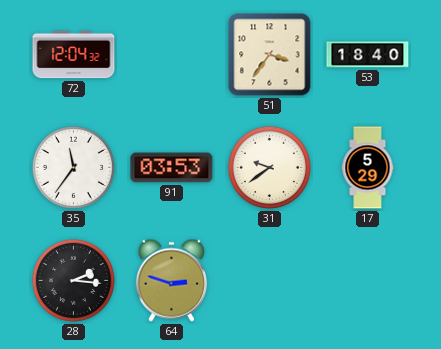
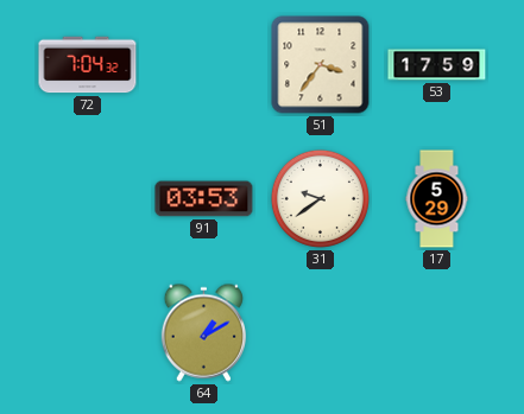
72: 12:04 -> 7:04 (88, 65)
53: 18:40 -> 17:59 (437, 65)
35: 11:36 -> none (73, 167)
28: 2:16 -> none (73, 280)
64: 2:48 -> 1:10 (203, 332)
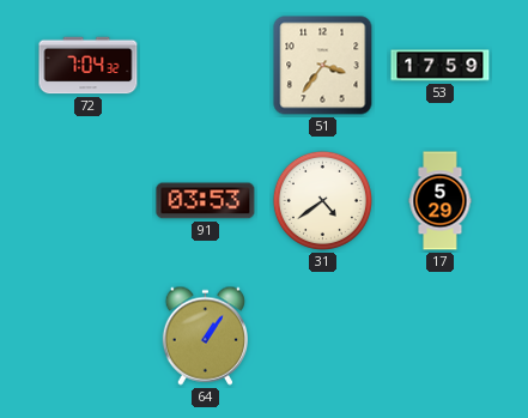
31: 9:39 -> 4:39 (322, 200)
64: 1:10 -> 1:06 (205, 335)
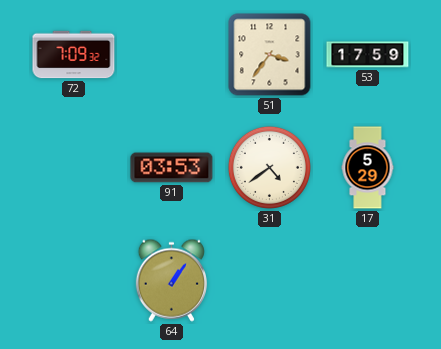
72: 7:04 -> 7:09 (74, 55)
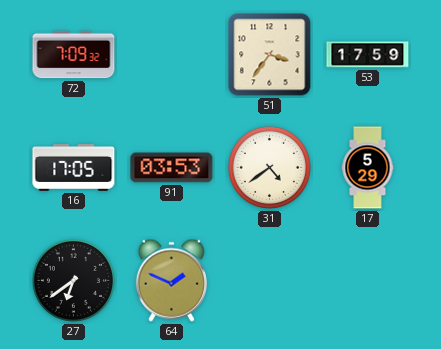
16: none -> 17:05 (74, 167)
27: none -> 6:39 (73, 280)
64: 1:06 -> 1:49 (171, 280)
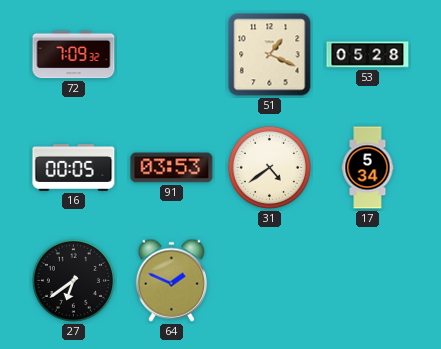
51: 3:36 -> 1:19 (270, 55)
53: 17:59 -> 05:28 (368, 55)
16: 17:05 -> 00:05 (74, 167)
17: 5:29 -> 5:34 (368, 168)
